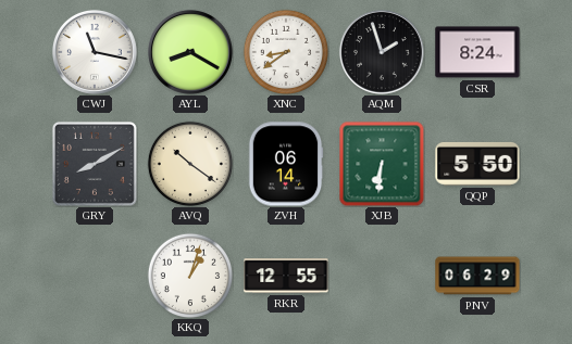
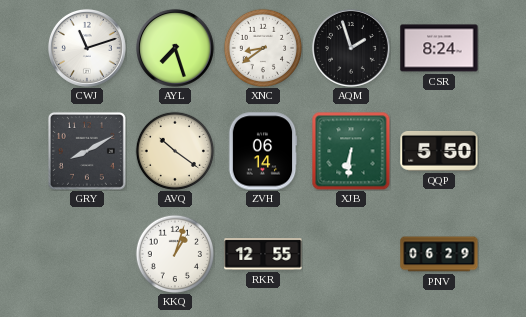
CWJ: 11:17 -> 11:12 (87, 48)
AYL: 8:20 -> 7:27 (175, 48)
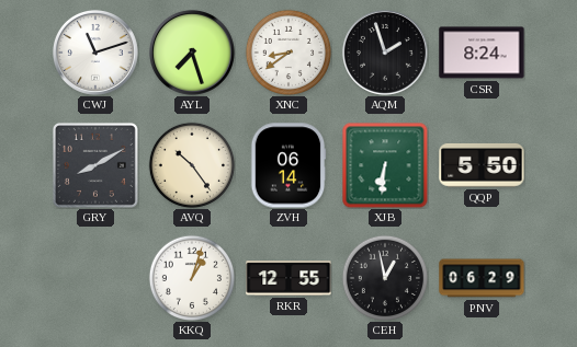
AVQ: 10:21 -> 10:24 (191, 164)
CEH: none -> 12:58 (384, 277)
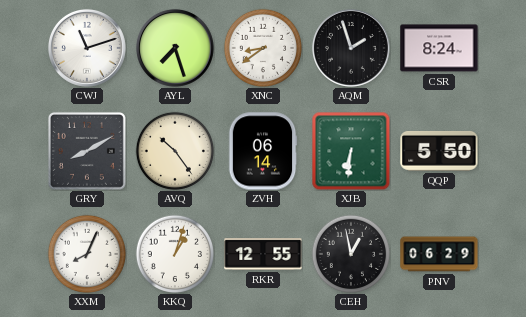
XXM: none -> 8:04 (86, 253)
